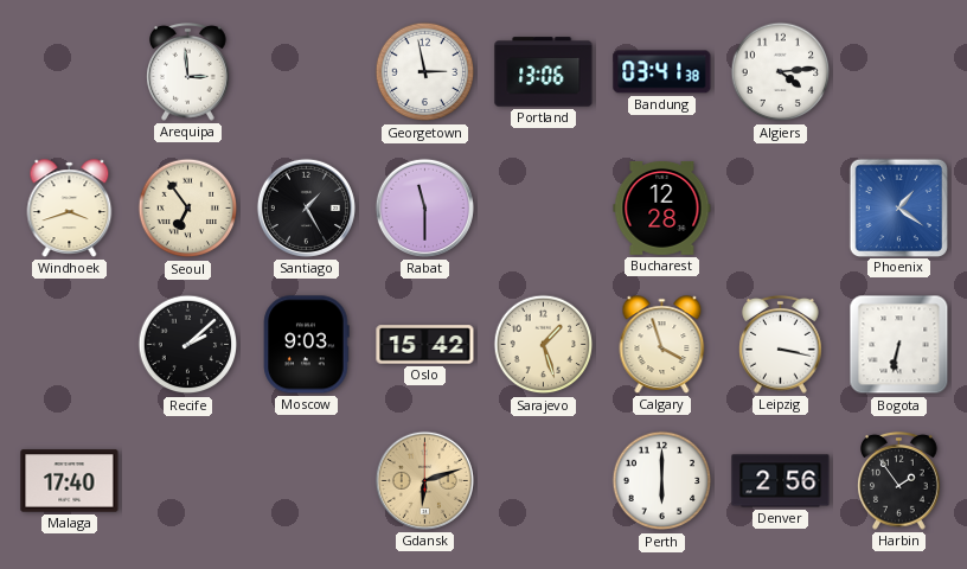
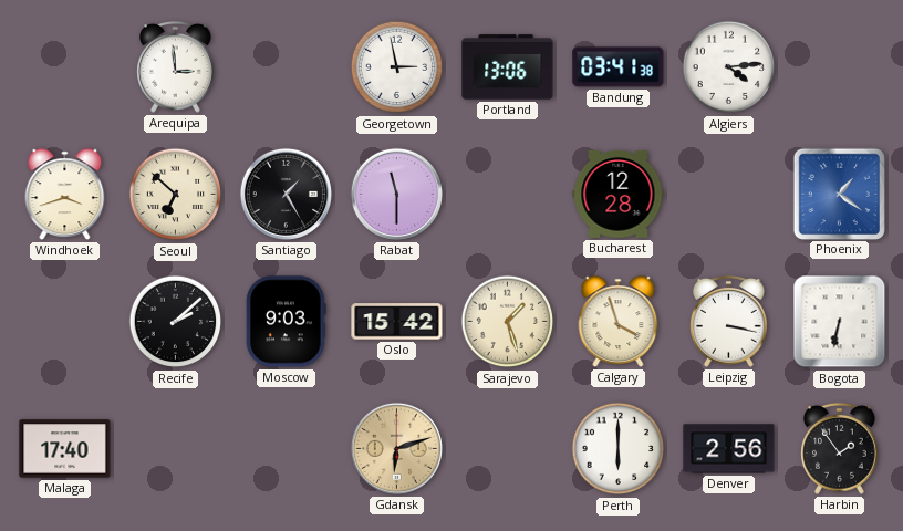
Seoul: 6:54 -> 6:52 (176, 195)
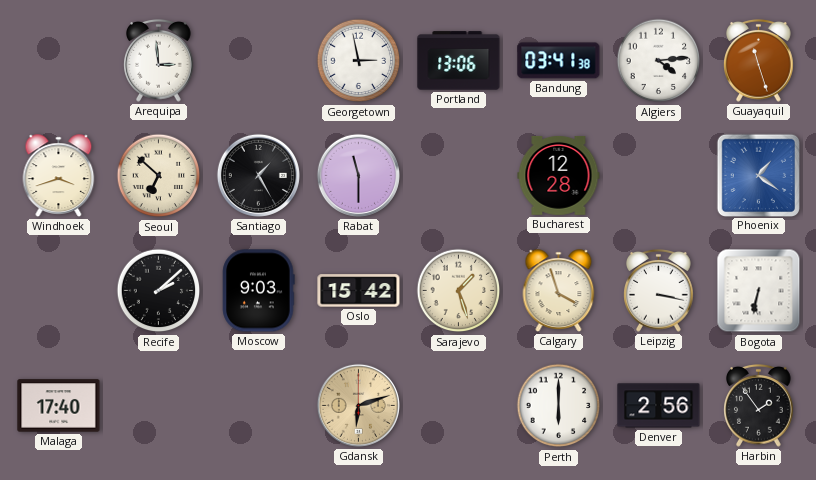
Guayaquil: none -> 11:27 (759, 61)
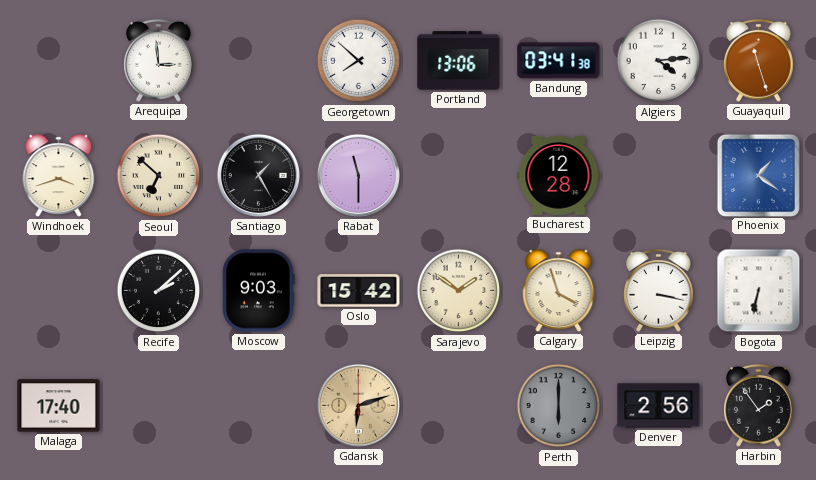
Georgetown: 2:58 -> 7:52 (359, 61)
Sarajevo: 1:27 -> 1:51 (459, 291)
Perth dial: white -> grey (559, 406)
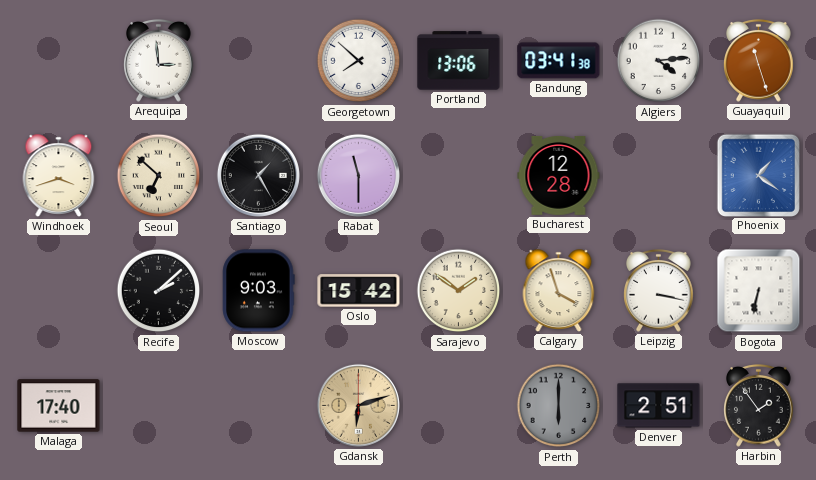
Denver: 2:56 -> 2:51 (659, 406)
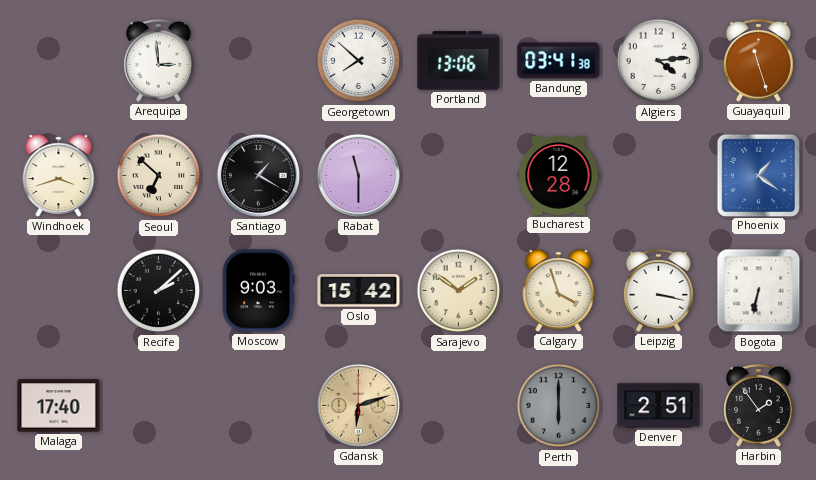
Santiago: 1:25 -> 1:20 (258, 175)
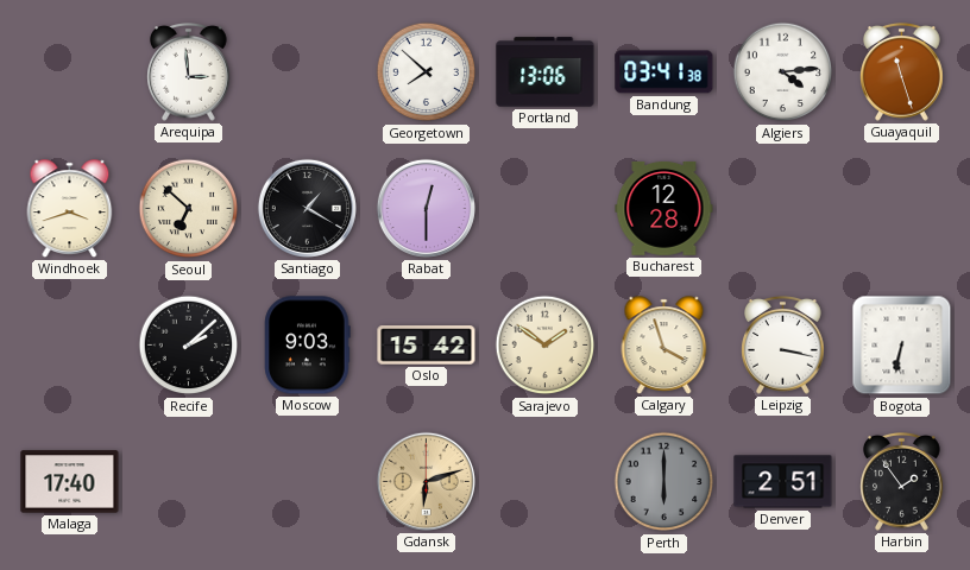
Rabat: 11:30 -> 12:30 (426, 208)
Phoenix: 1:21 -> none (758, 175)
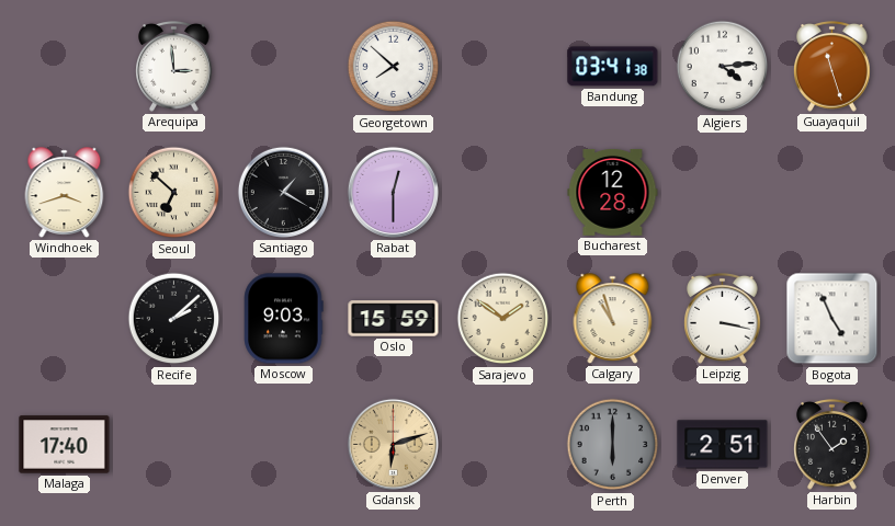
Portland: 13:06 -> none (546, 72)
Oslo: 15:42 -> 15:59 (394, 319)
Calgary: 3:57 -> 10:57 (613, 319)
Bogota: 6:32 -> 4:56 (832, 319)
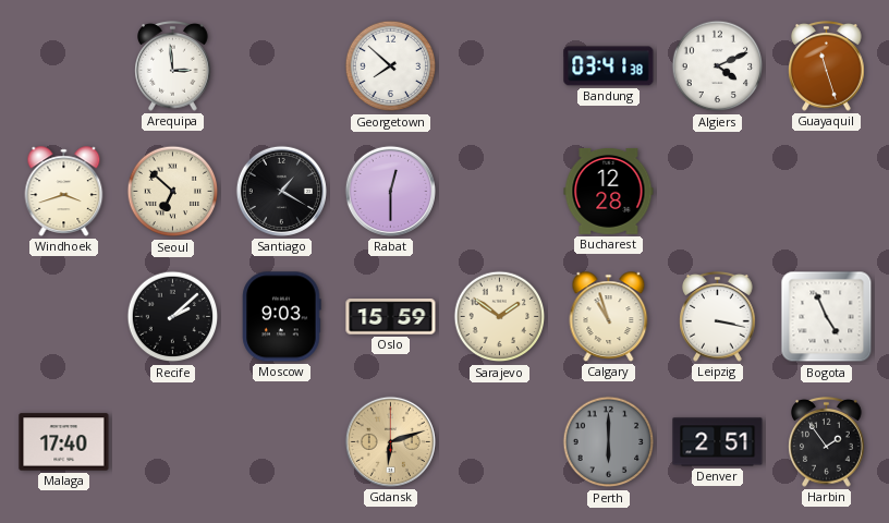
Algiers: 4:14 -> 4:11 (718, 66)
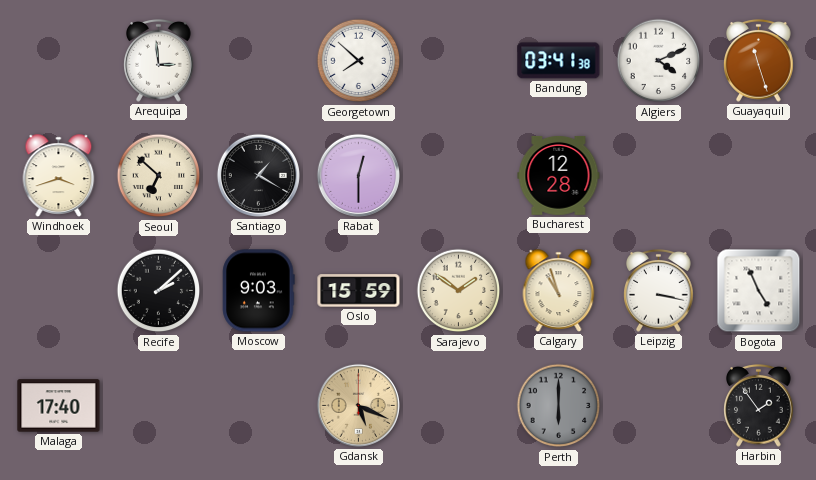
Gdansk: 6:12 -> 5:19 (358, 405)
Denver: 2:51 -> none (718, 442)
